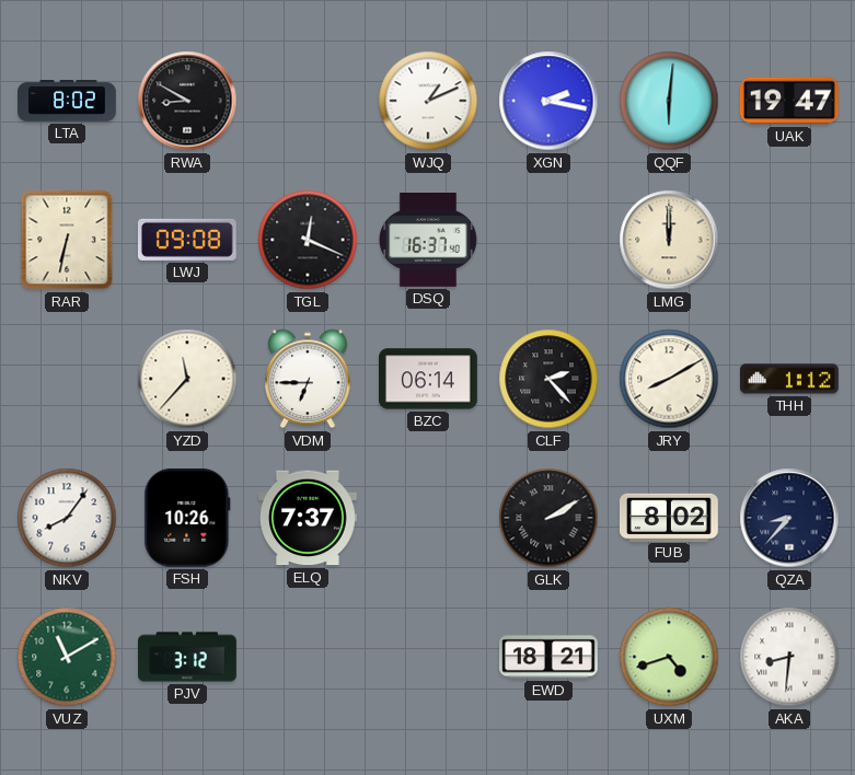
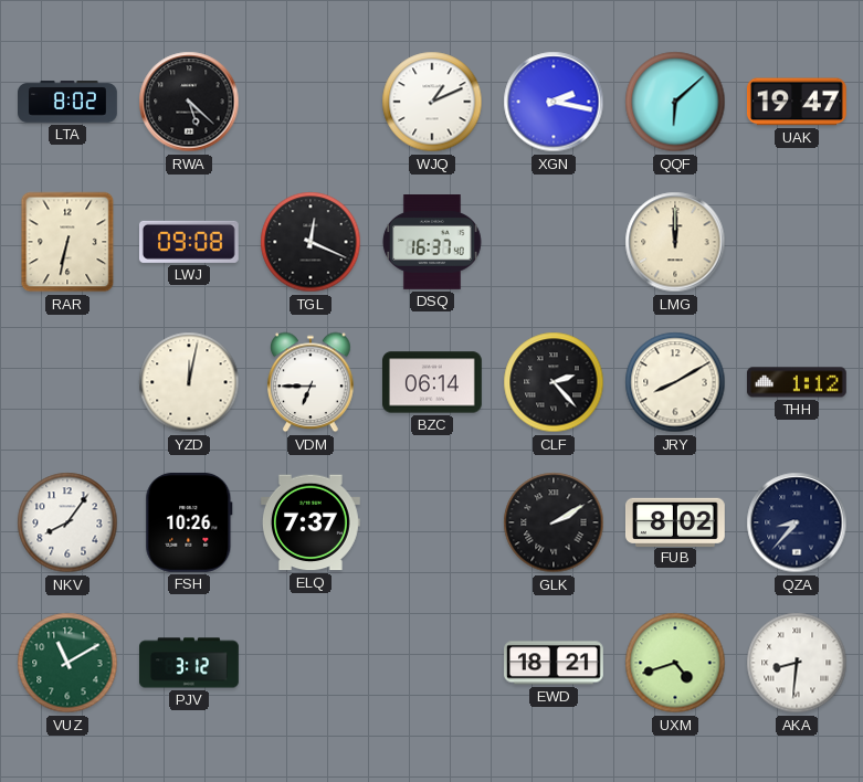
RWA: 8:50 -> 5:22 (189, 102)
QQF: 6:01 -> 6:08 (675, 102)
YZD: 11:37 -> 12:02 (189, 382)
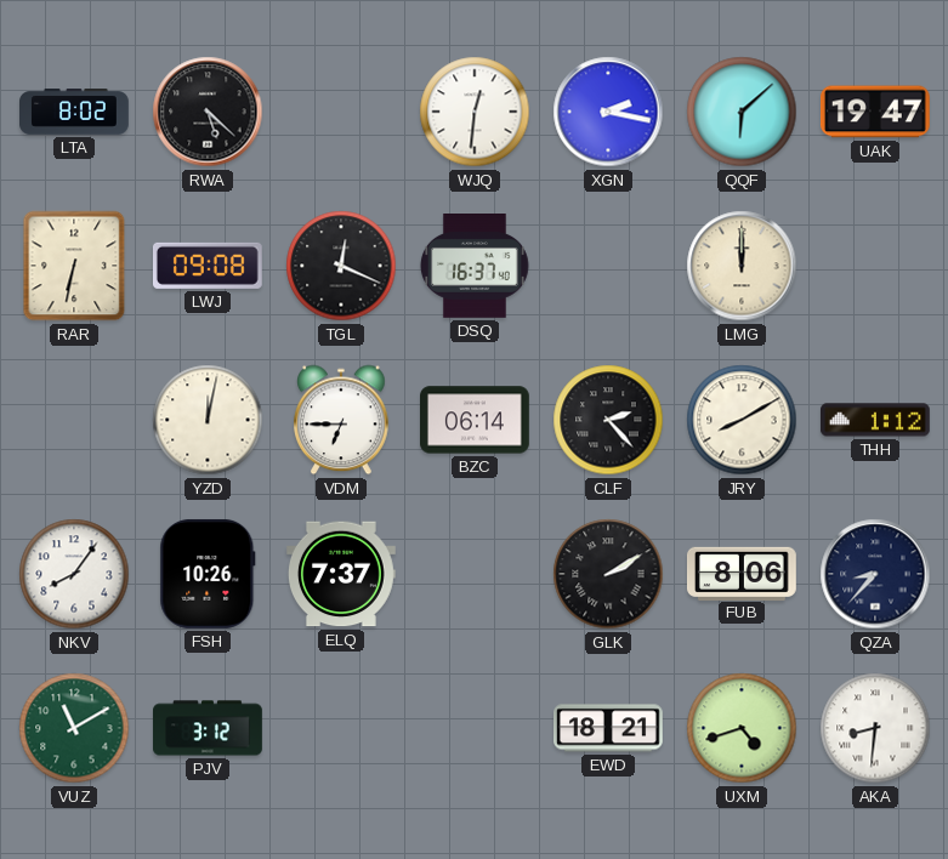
WJQ: 1:11 -> 12:31 (475, 112)
FUB: 8:02 -> 8:06 (742, 573)
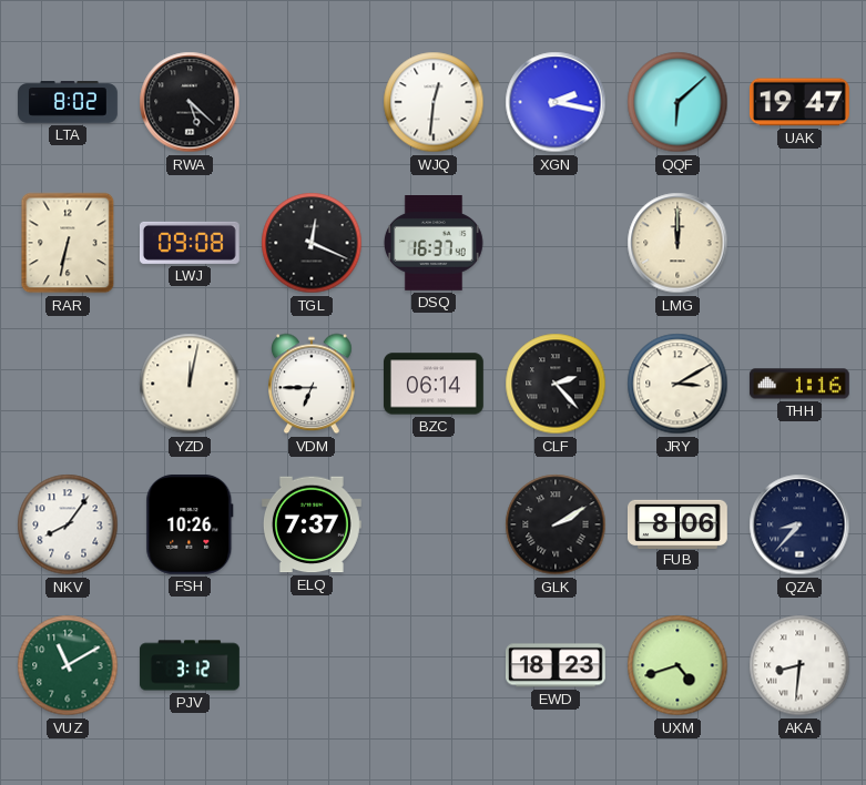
JRY: 8:10 -> 3:10 (677, 384)
THH: 1:12 -> 1:16 (799, 384)
EWD: 18:21 -> 18:23 (557, 665)
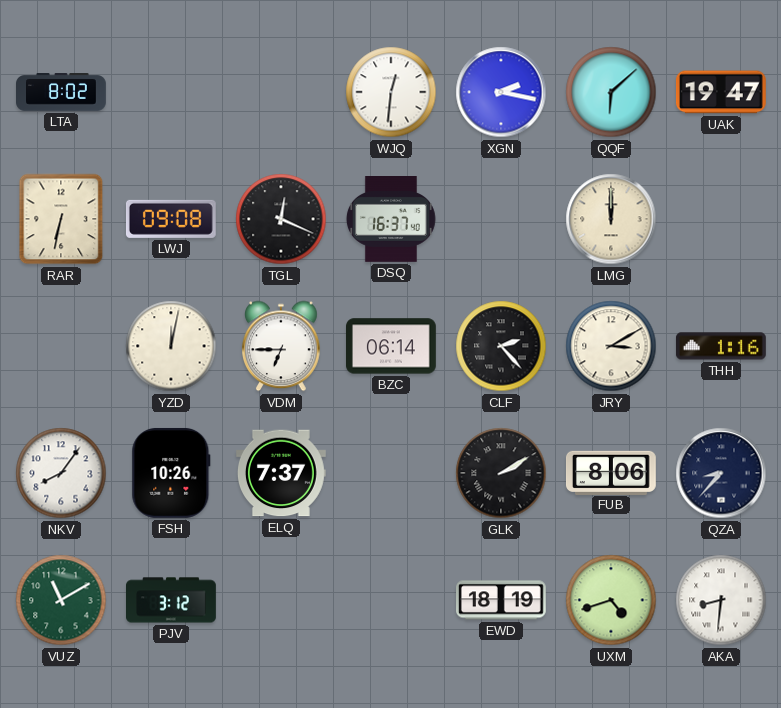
RWA: 5:22 -> none (190, 102)
EWD: 18:23 -> 18:19 (502, 600)
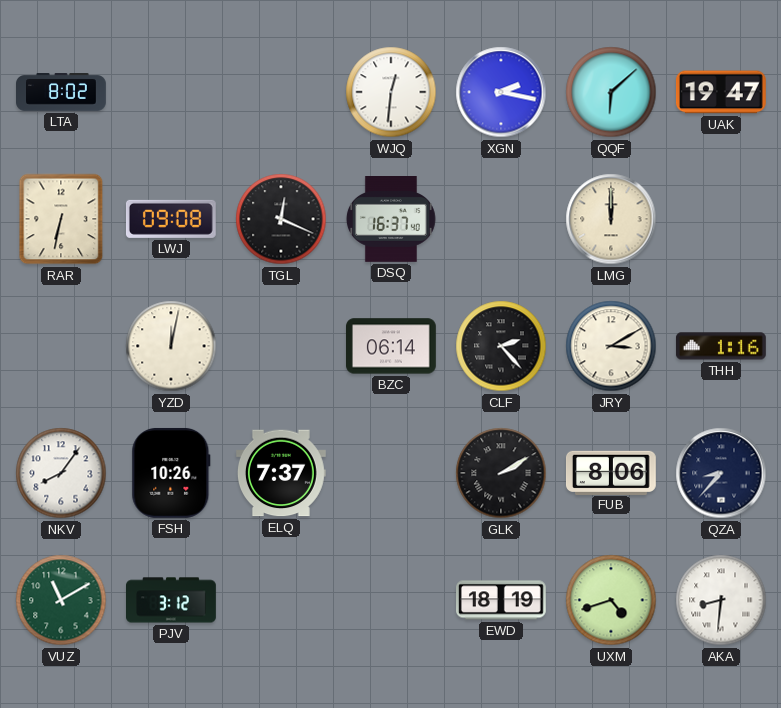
VDM: 6:45 -> none (282, 346)
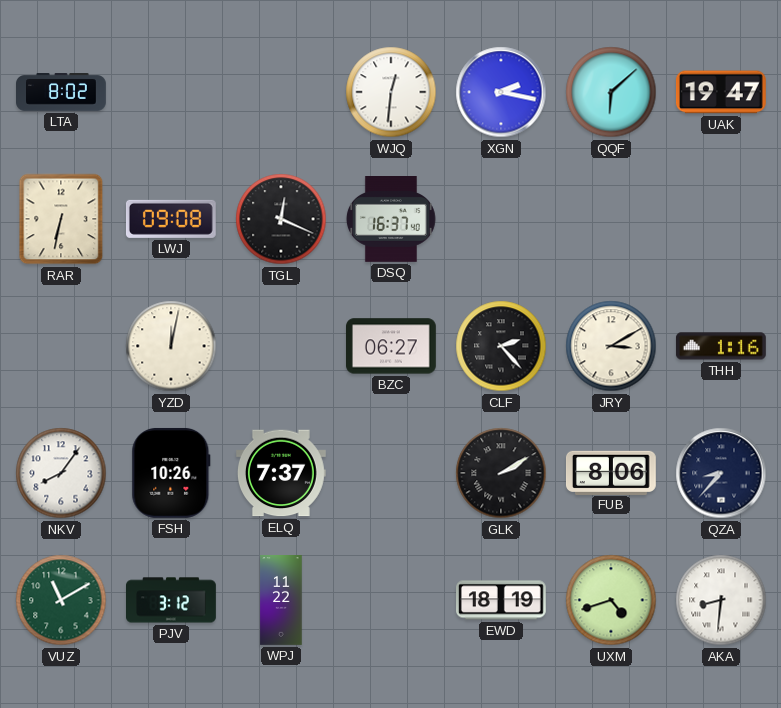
LMG: 12:00 -> none (611, 219)
BZC: 06:14 -> 06:27 (392, 346)
WPJ: none -> 11:22 (281, 600)
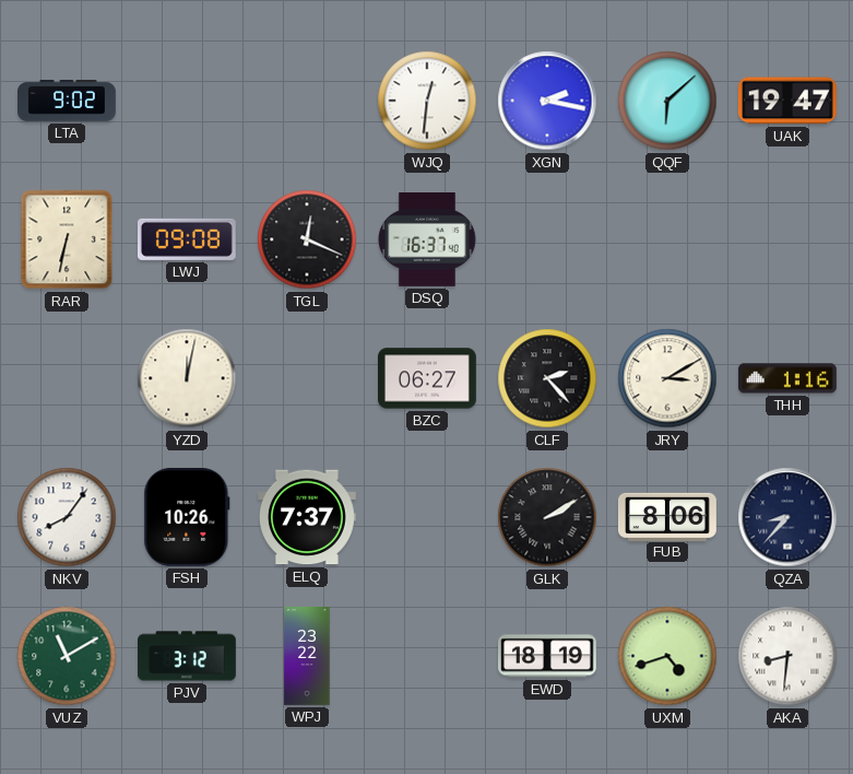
LTA: 8:02 -> 9:02 (68, 102)
WPJ: 11:22 -> 23:22 (307, 656)
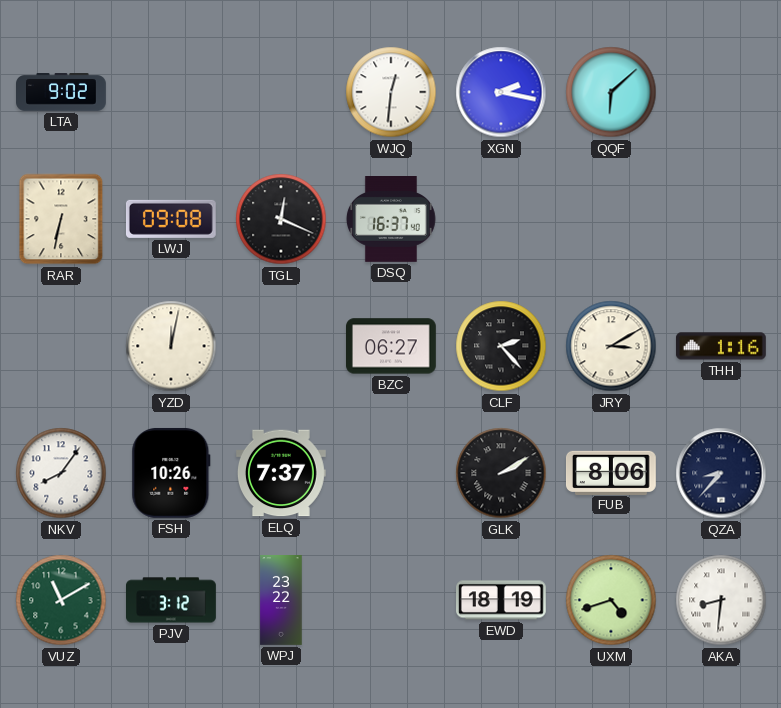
UAK: 19:47 -> none (787, 101)
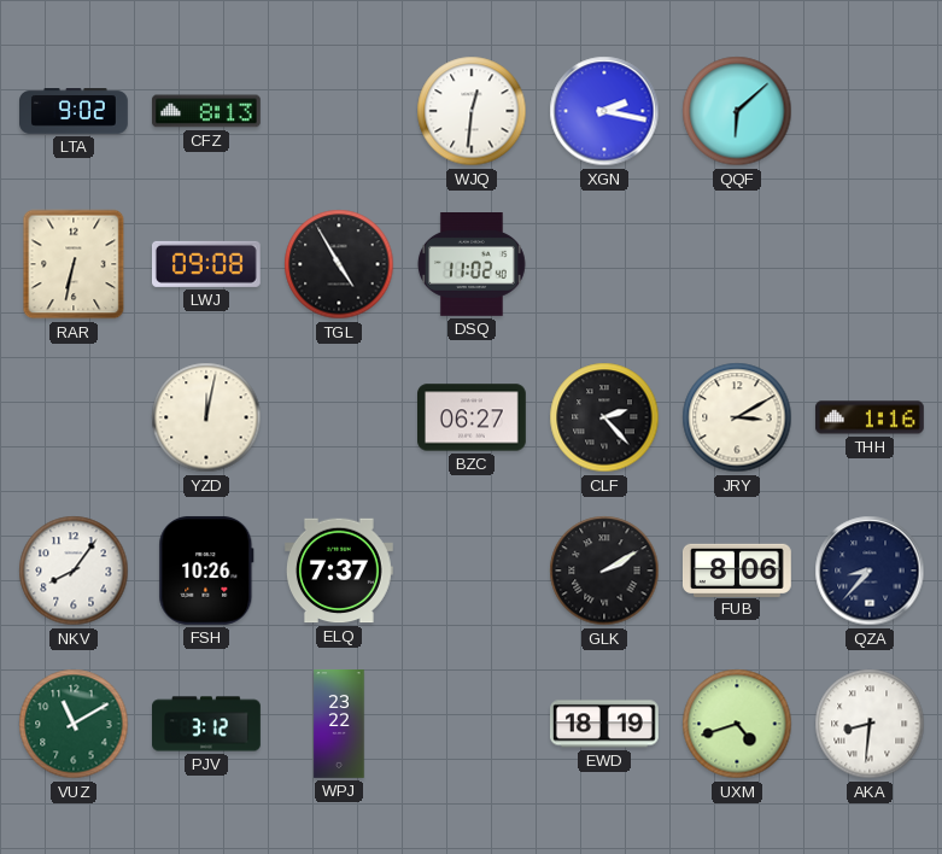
CFZ: none -> 8:13 (206, 111)
TGL: 12:19 -> 4:55 (339, 264)
DSQ: 16:37 -> 11:02 (472, 265)
